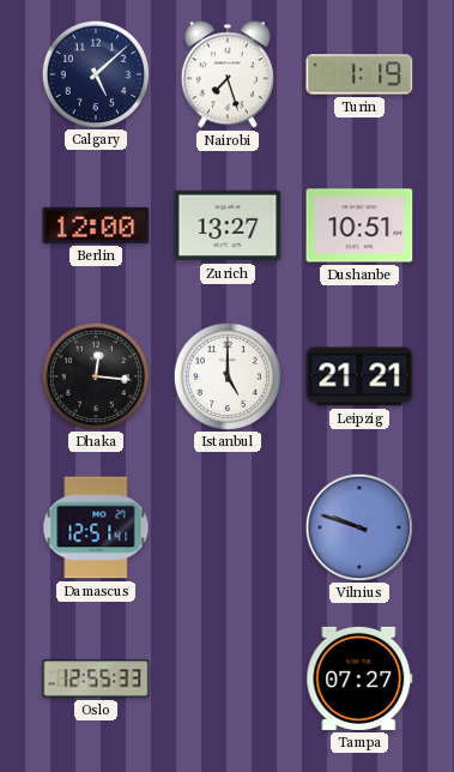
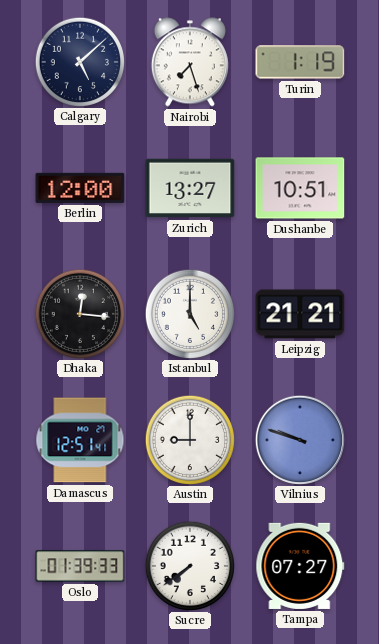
Austin: none -> 9:00 (189, 439)
Oslo: 12:55 -> 01:39 (80, 566)
Sucre: none -> 7:39 (189, 565)
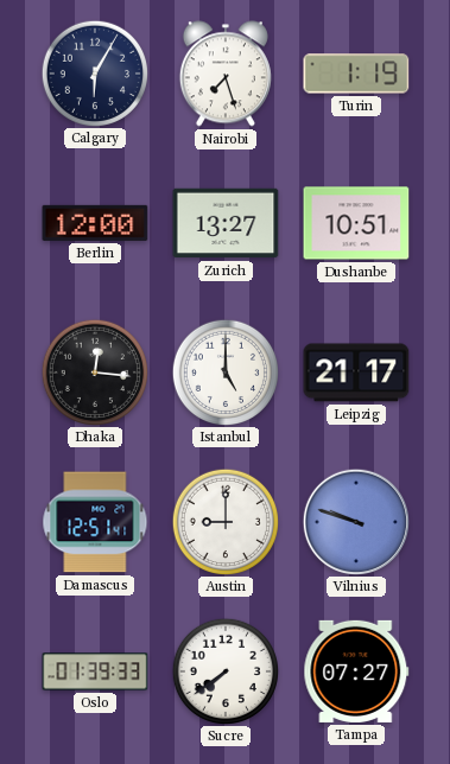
Calgary: 5:08 -> 6:05 (94, 72)
Leipzig: 21:21 -> 21:17 (356, 373)
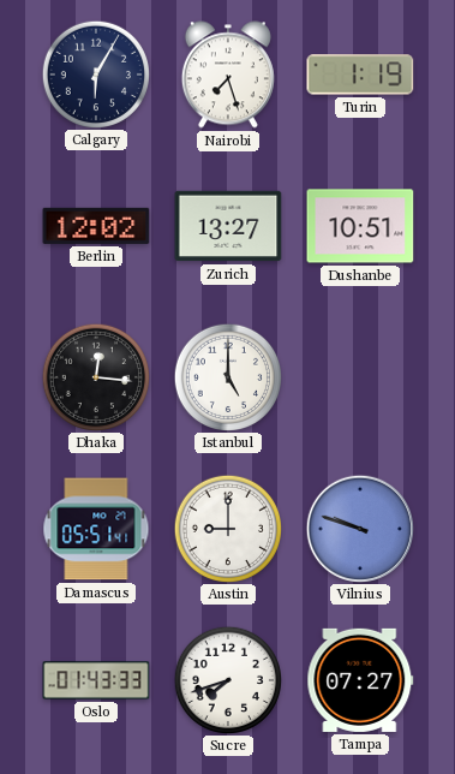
Berlin: 12:00 -> 12:02 (96, 226)
Leipzig: 21:17 -> none (356, 373)
Damascus: 12:51 -> 05:51 (96, 529)
Oslo: 01:39 -> 01:43 (96, 680)
Sucre: 7:39 -> 7:42 (227, 679)
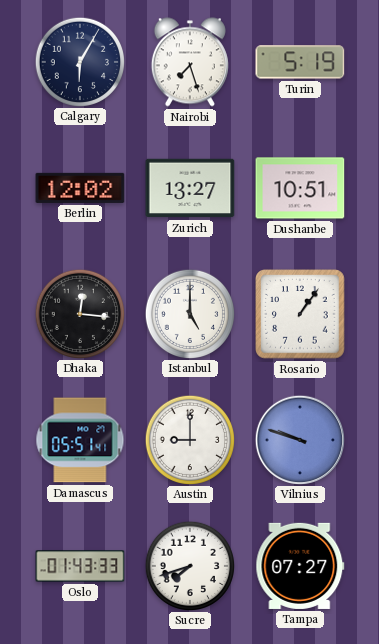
Turin: 1:19 -> 5:19 (300, 62)
Rosario: none -> 1:06 (300, 314)
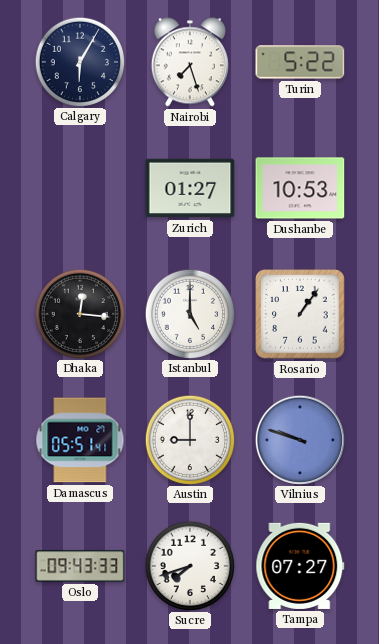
Turin: 5:19 -> 5:22 (300, 62)
Berlin: 12:02 -> none (80, 188)
Zurich: 13:27 -> 01:27 (190, 188)
Dushanbe: 10:51 -> 10:53 (300, 188)
Oslo: 01:43 -> 09:43 (80, 566)
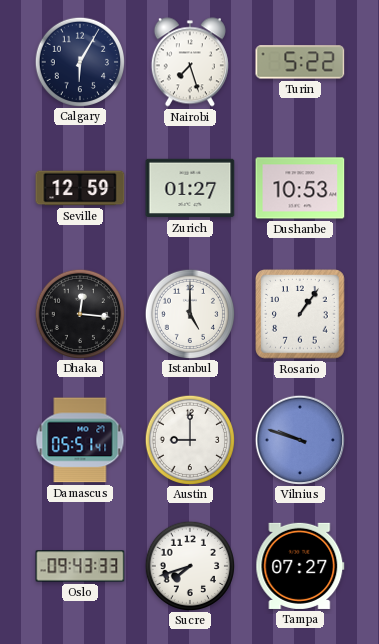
Seville: none -> 12:59 (80, 188)
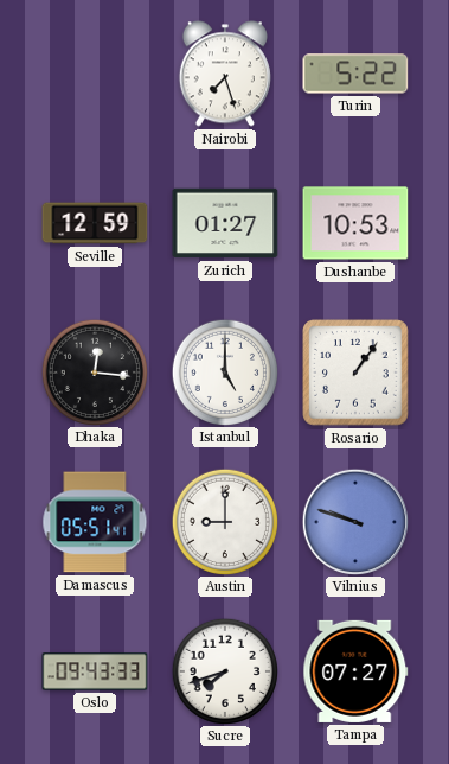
Calgary: 6:05 -> none (79, 61)
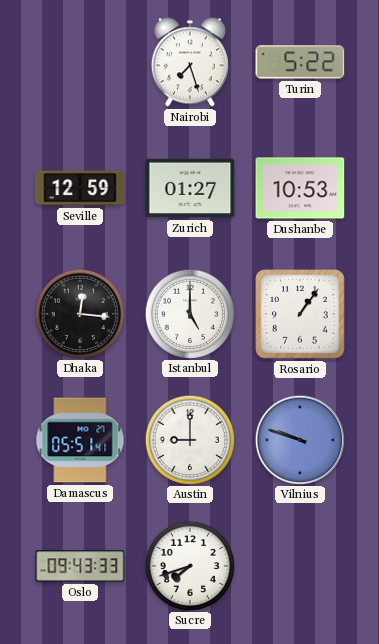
Tampa: 07:27 -> none (355, 671)
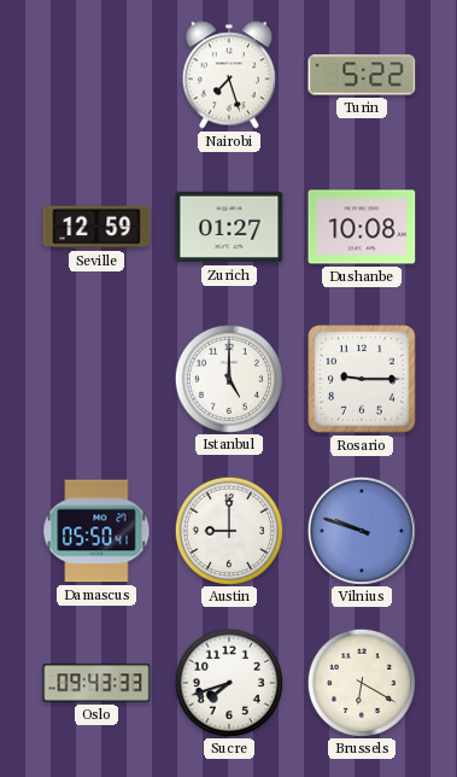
Dushanbe: 10:53 -> 10:08 (362, 227)
Dhaka: 12:16 -> none (79, 313)
Rosario: 1:06 -> 9:15 (362, 379)
Damascus: 05:51 -> 05:50 (96, 531)
Brussels: none -> 6:20 (361, 682)
